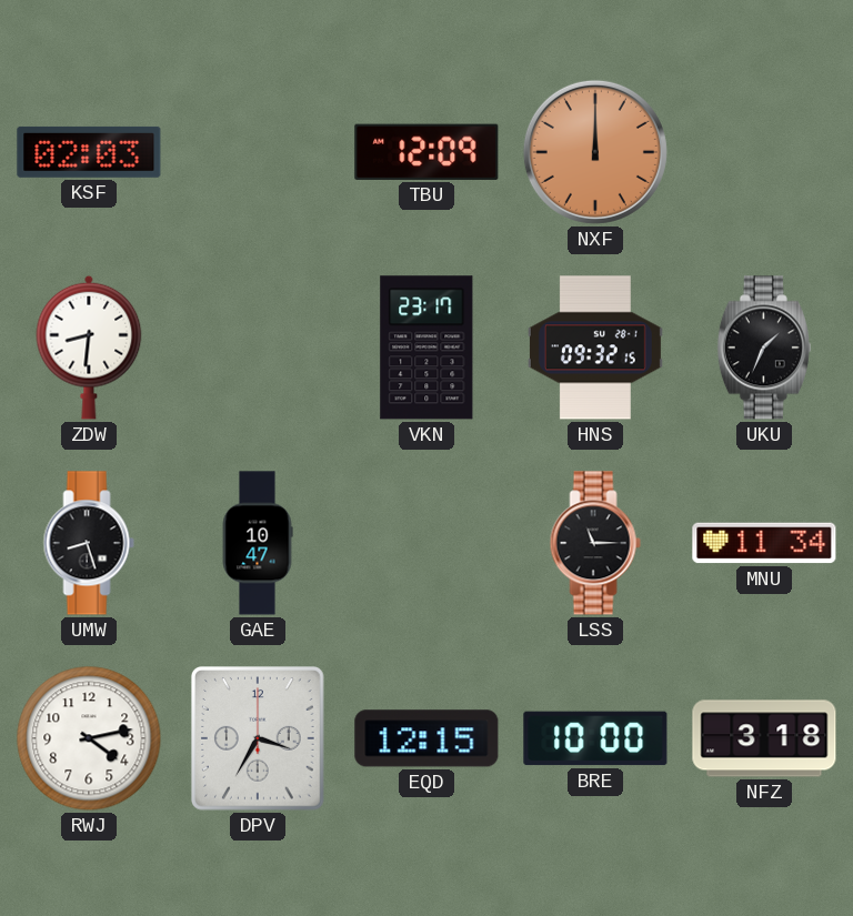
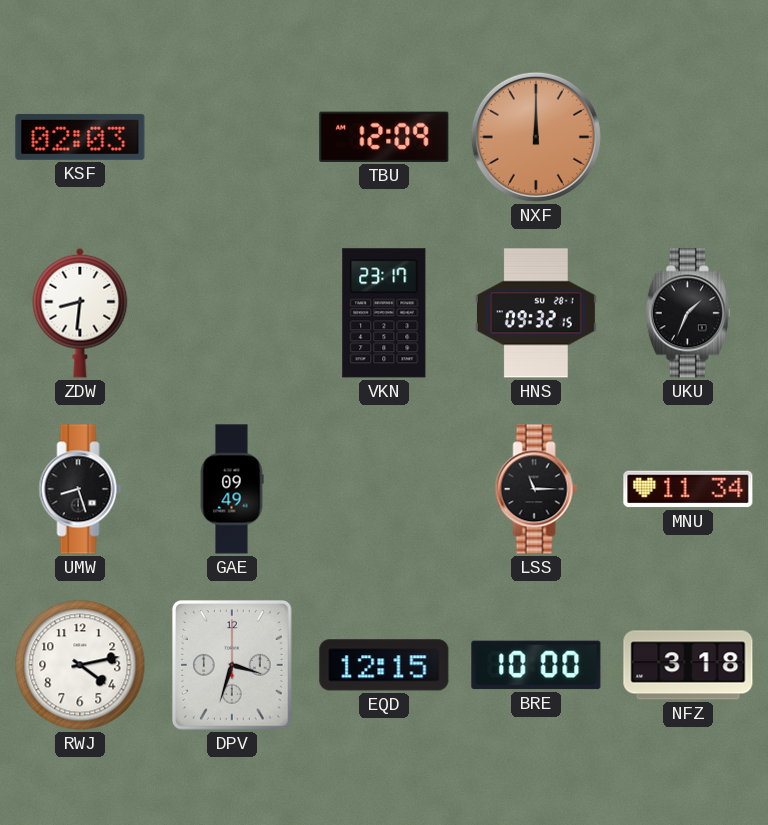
GAE: 10:47 -> 09:49 (232, 489)
DPV: 3:35 -> 3:33 (232, 666)
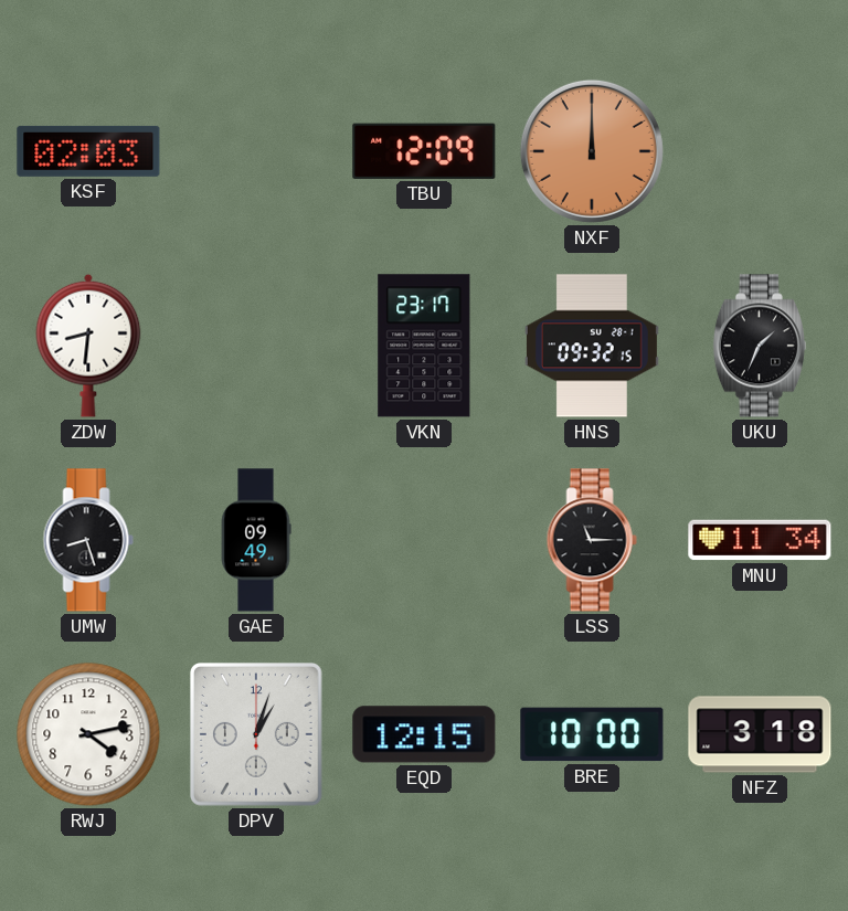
DPV: 3:33 -> 1:03 (256, 735)
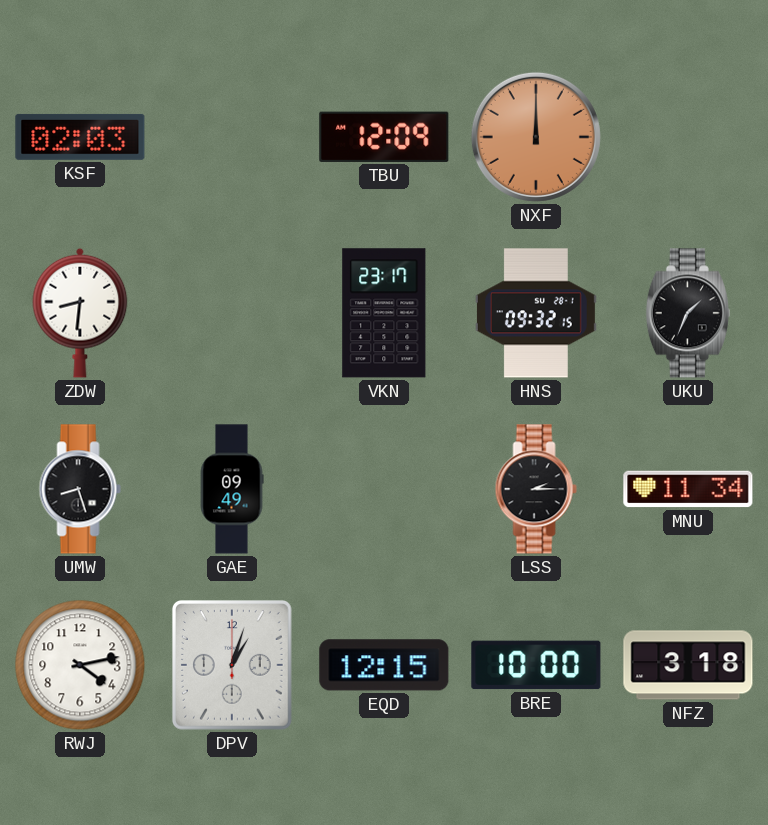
LSS: 11:15 -> 2:15 (536, 489)
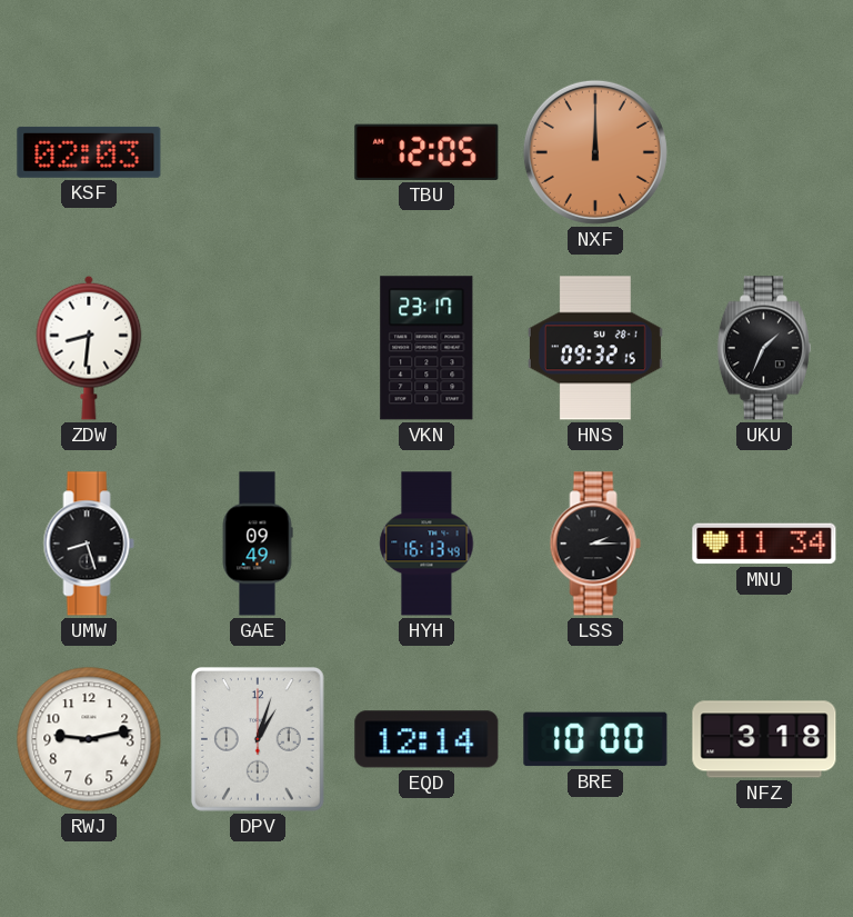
TBU: 12:09 -> 12:05 (426, 152)
HYH: none -> 16:13 (426, 544)
RWJ: 4:13 -> 9:13 (89, 739)
EQD: 12:15 -> 12:14 (426, 739)
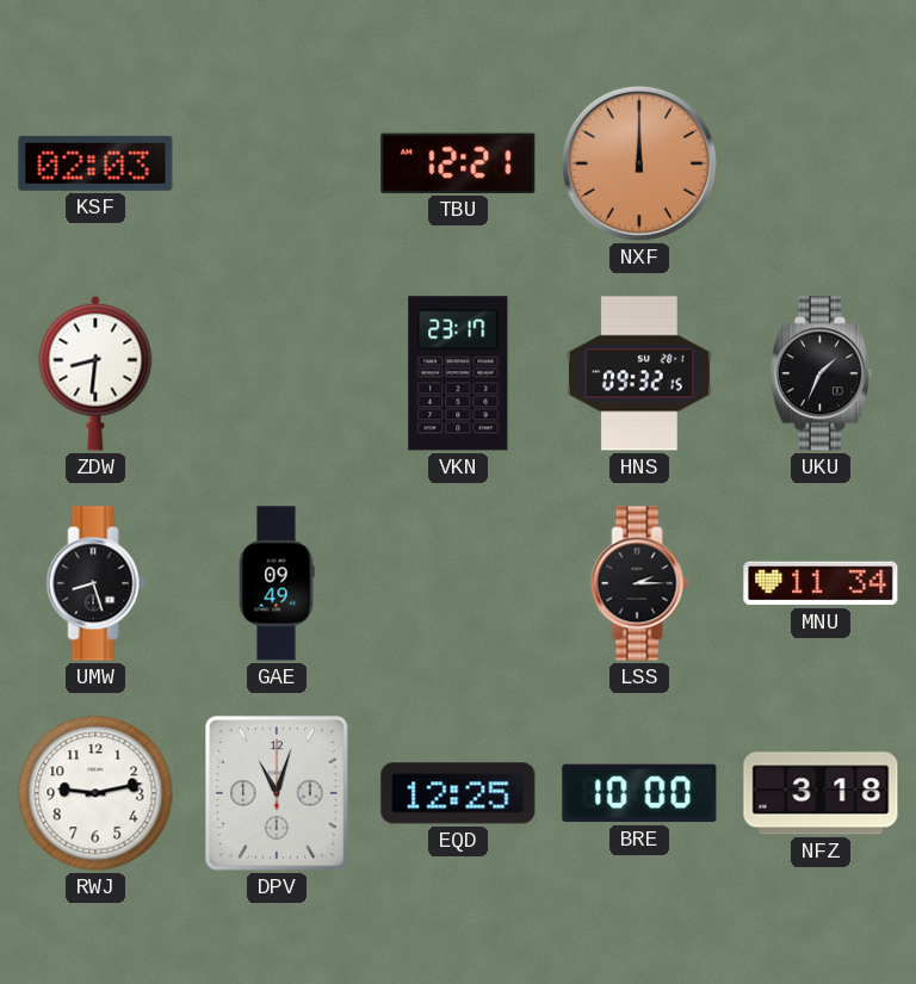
TBU: 12:05 -> 12:21 (458, 163)
HYH: 16:13 -> none (426, 544)
DPV: 1:03 -> 11:03 (277, 794)
EQD: 12:14 -> 12:25 (458, 793)
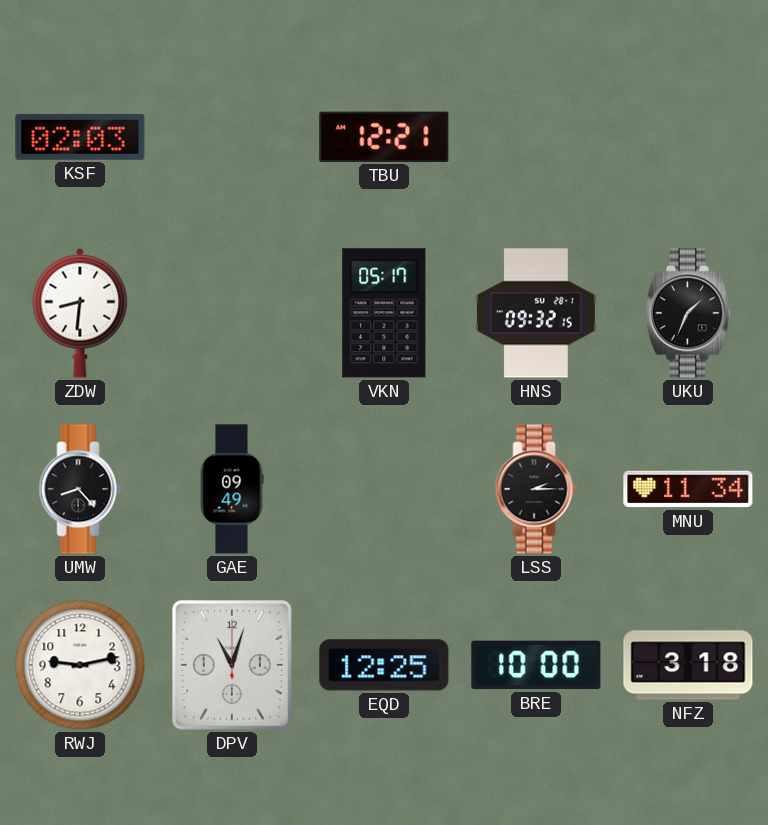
NXF: 12:00 -> none (639, 163)
VKN: 23:17 -> 05:17 (384, 313)
UMW: 8:27 -> 8:23 (80, 489)
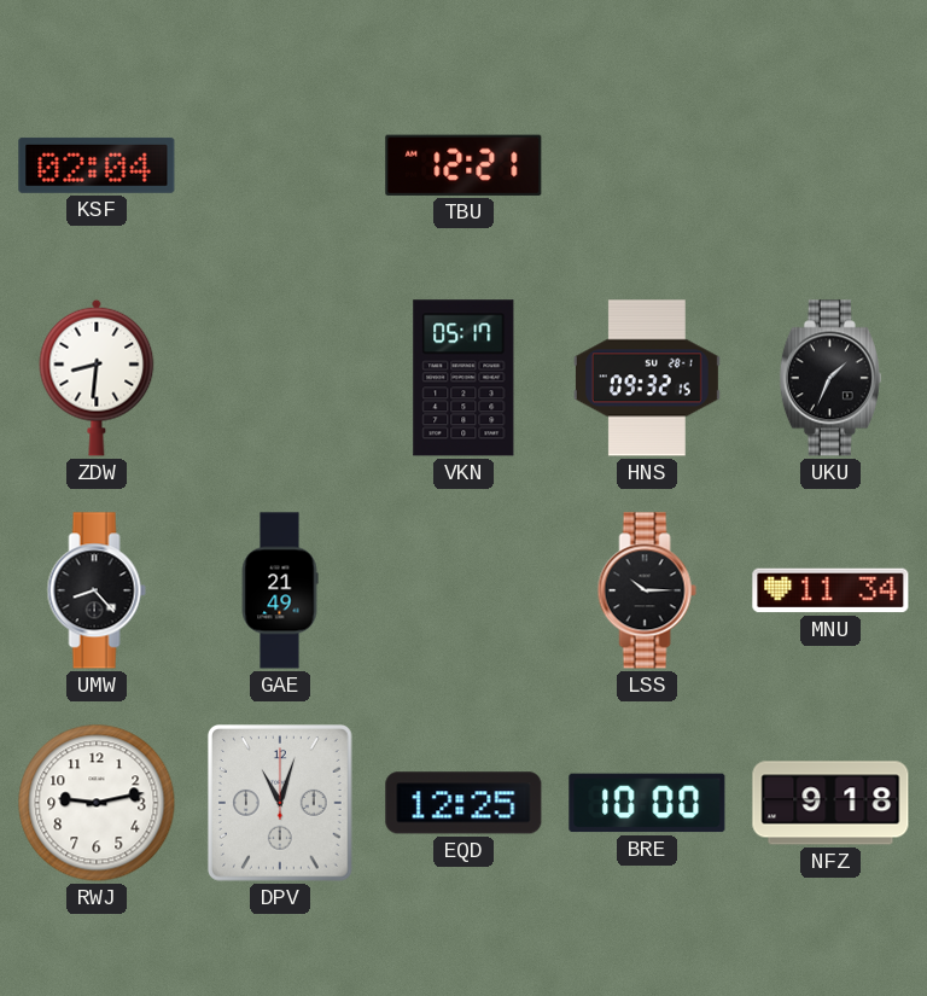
KSF: 02:03 -> 02:04 (97, 165)
GAE: 09:49 -> 21:49 (280, 590)
LSS: 2:15 -> 10:15 (647, 590)
NFZ: 3:18 -> 9:18 (830, 803)
